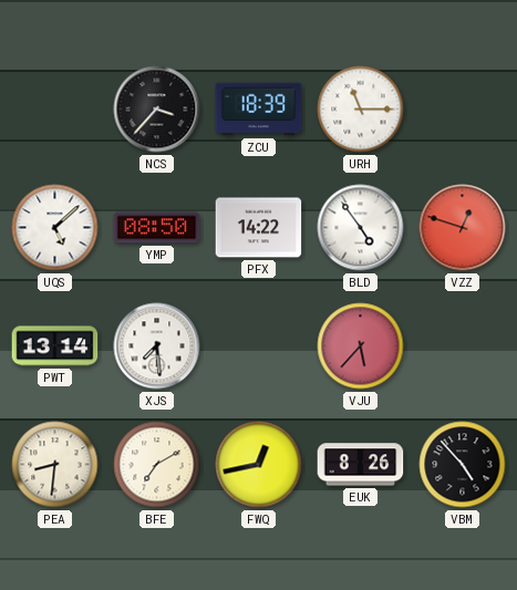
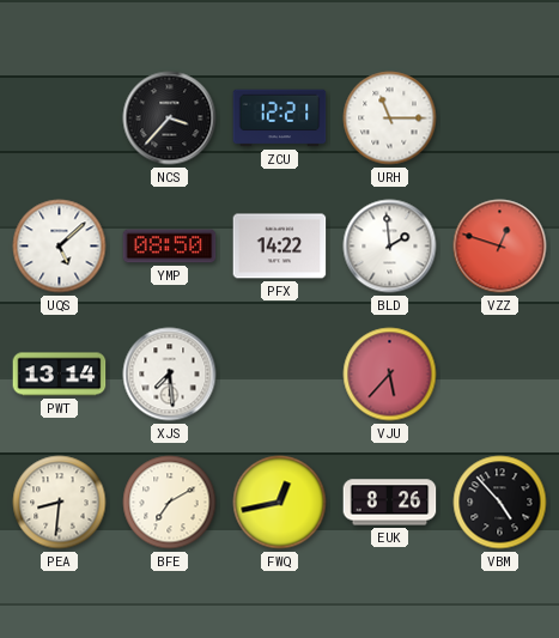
ZCU: 18:39 -> 12:21 (280, 119)
BLD: 4:54 -> 1:59 (390, 247)
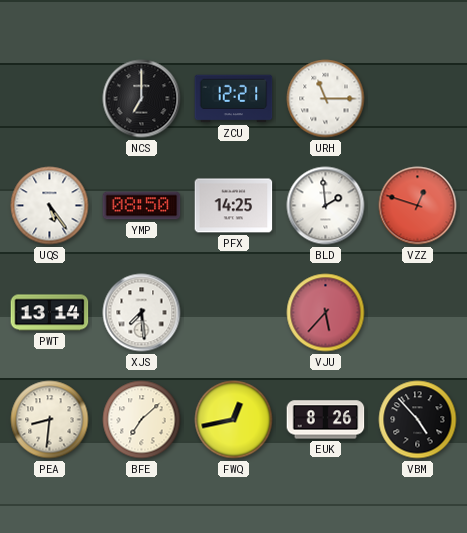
NCS: 3:37 -> 7:00 (142, 99)
UQS: 5:08 -> 5:24 (50, 206)
PFX: 14:22 -> 14:25 (234, 206)
BFE: 7:10 -> 7:08 (142, 420)
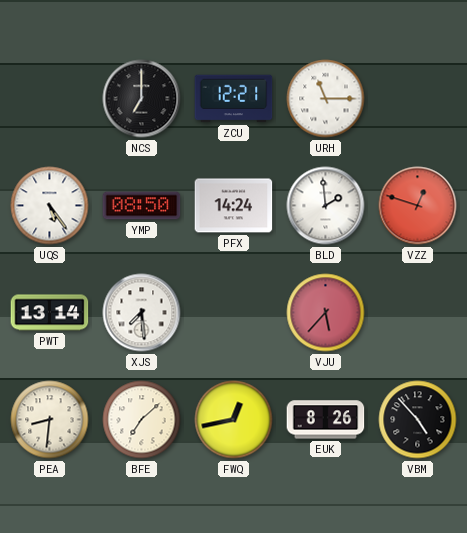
PFX: 14:25 -> 14:24 (234, 206)
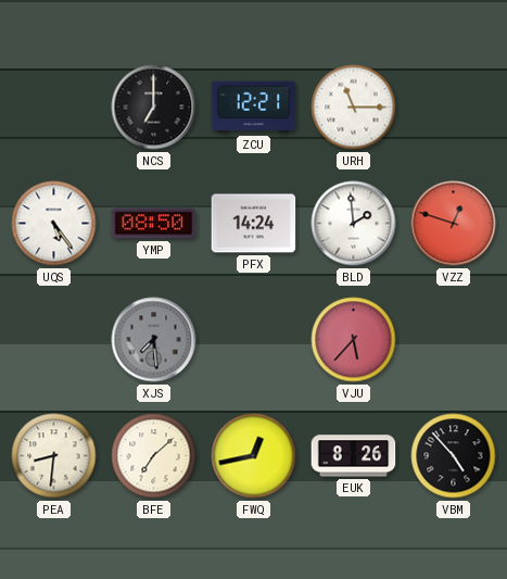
PWT: 13:14 -> none (50, 313)
XJS dial: white -> grey (154, 340)
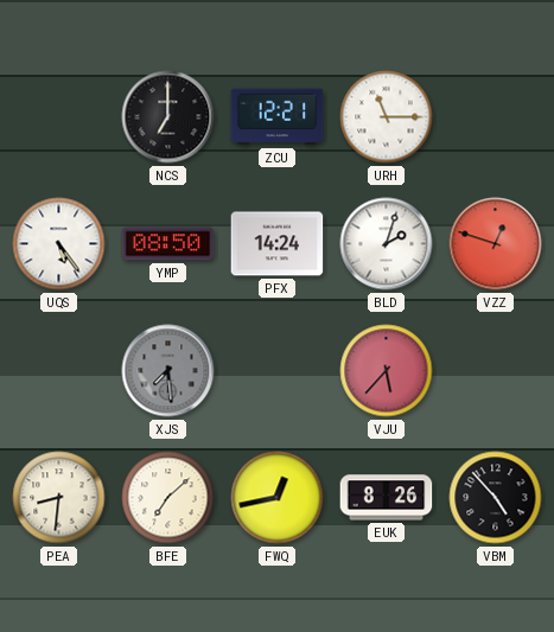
BLD: 1:59 -> 2:03 (387, 244)
